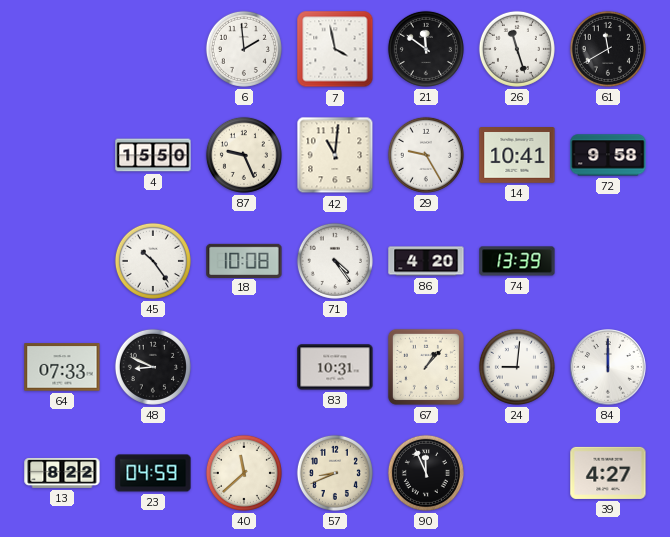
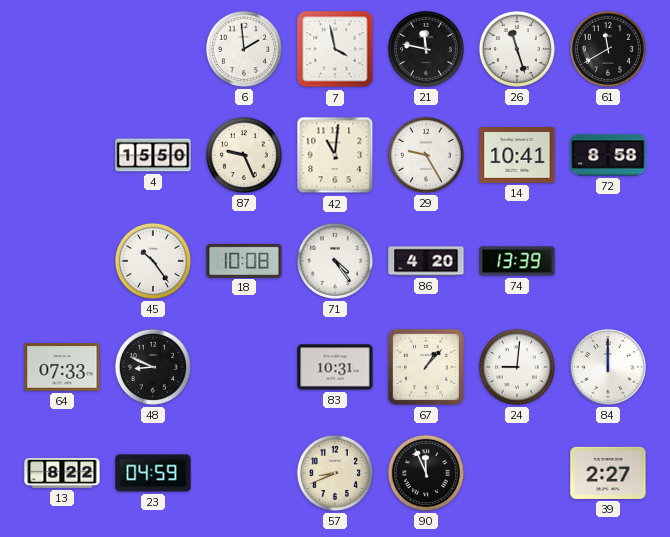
21: 11:51 -> 11:47 (426, 49)
72: 9:58 -> 8:58 (608, 155)
40: 11:38 -> none (244, 473)
39: 4:27 -> 2:27 (608, 473)
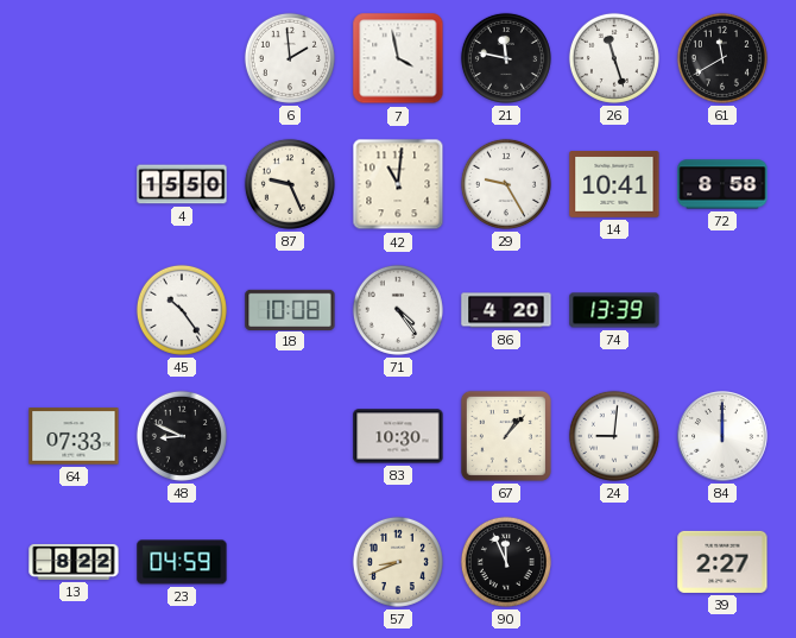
83: 10:31 -> 10:30 (398, 436)
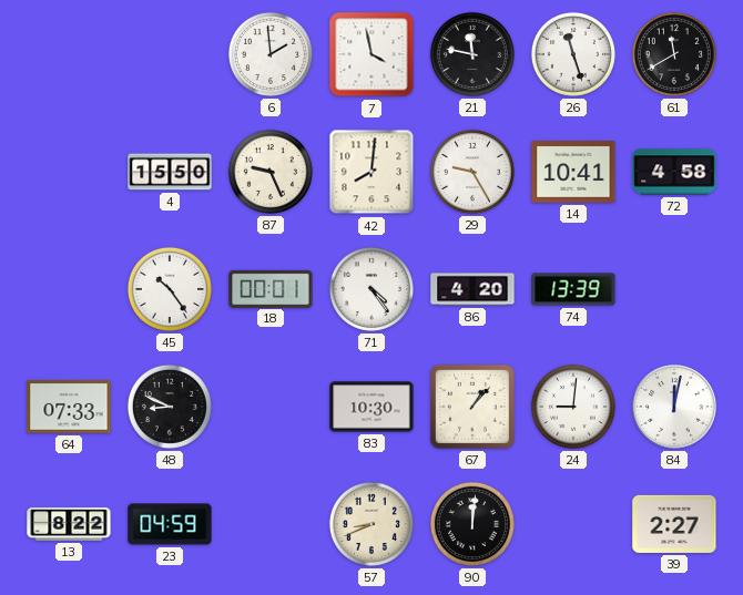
42: 11:01 -> 8:01 (371, 172)
72: 8:58 -> 4:58 (674, 172)
18: 10:08 -> 00:01 (271, 288)
84: 12:00 -> 12:02 (674, 407)
90: 11:56 -> 12:01 (472, 524)
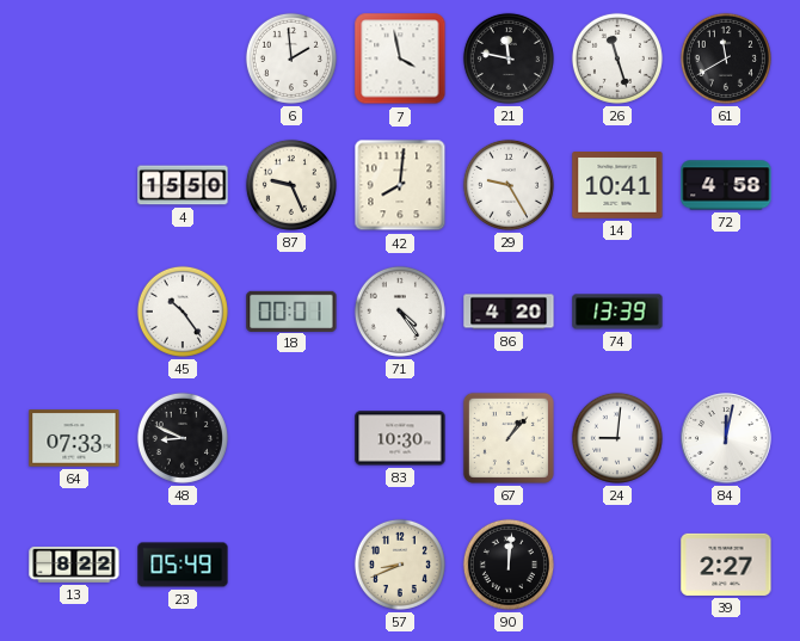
23: 04:59 -> 05:49 (183, 565)
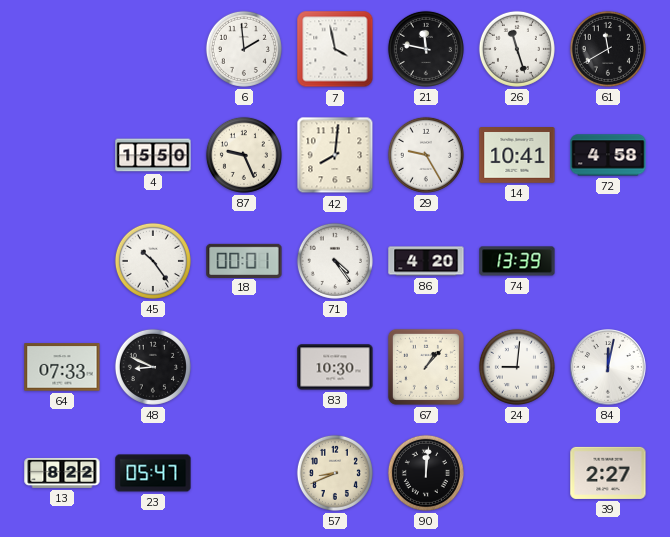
23: 05:49 -> 05:47 (153, 473)
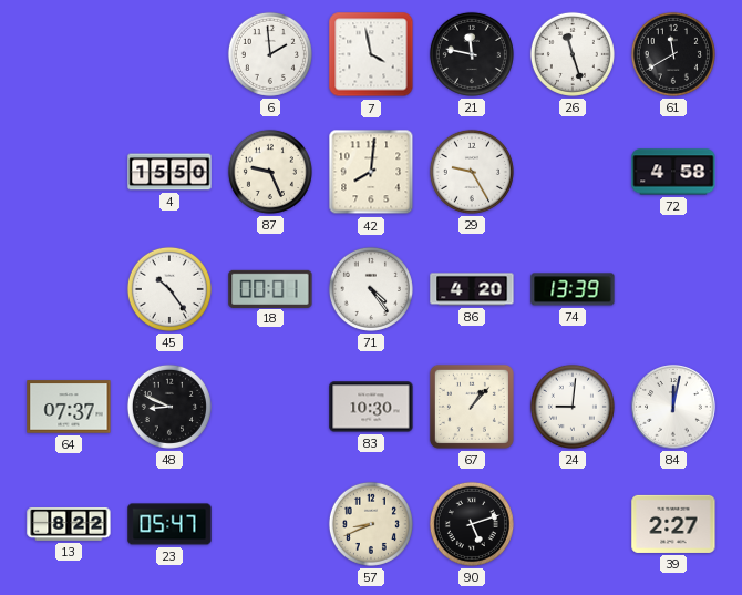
14: 10:41 -> none (517, 155)
64: 07:33 -> 07:37 (69, 407)
90: 12:01 -> 5:12 (472, 524)
